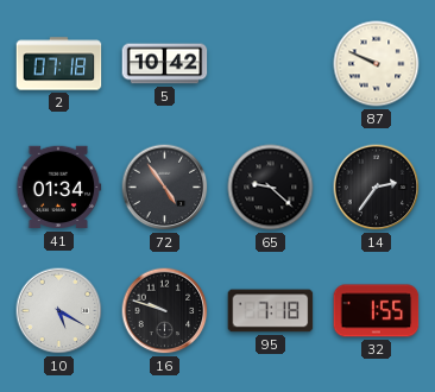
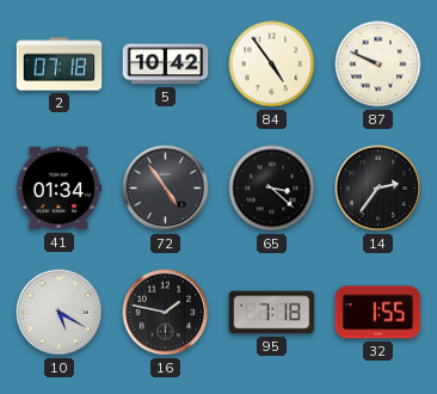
84: none -> 4:54 (272, 64)
65: 9:22 -> 3:22 (272, 189)
16: 9:48 -> 1:47 (166, 313)
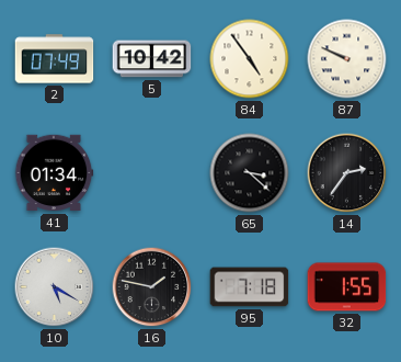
2: 07:18 -> 07:49 (55, 59)
72: 4:54 -> none (166, 189)
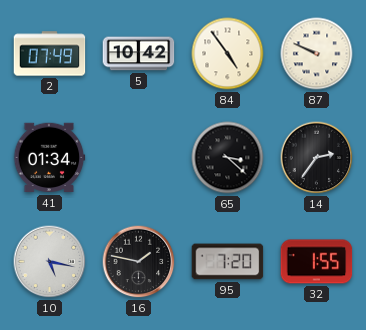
10: 5:20 -> 5:17 (50, 262)
95: 7:18 -> 7:20 (228, 262)
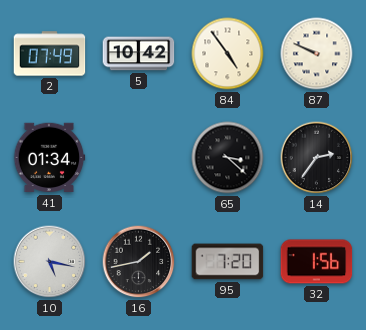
16: 1:47 -> 1:43 (139, 262)
32: 1:55 -> 1:56 (317, 262)
